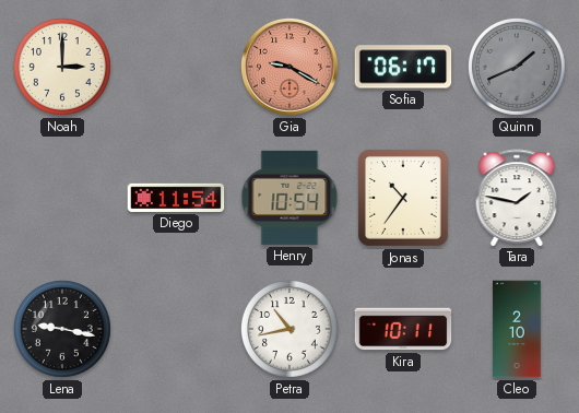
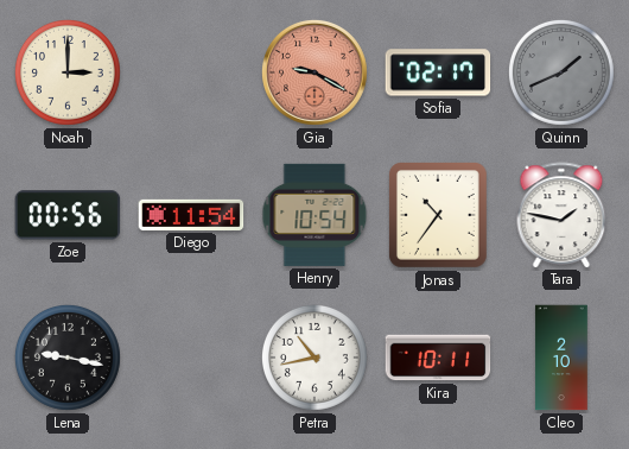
Sofia: 06:17 -> 02:17 (438, 72)
Zoe: none -> 00:56 (68, 215)
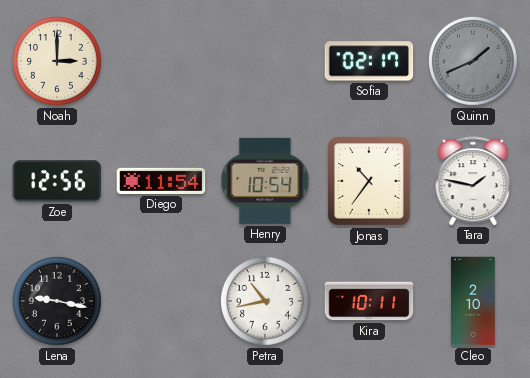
Gia: 9:20 -> none (314, 72)
Zoe: 00:56 -> 12:56 (57, 181)
